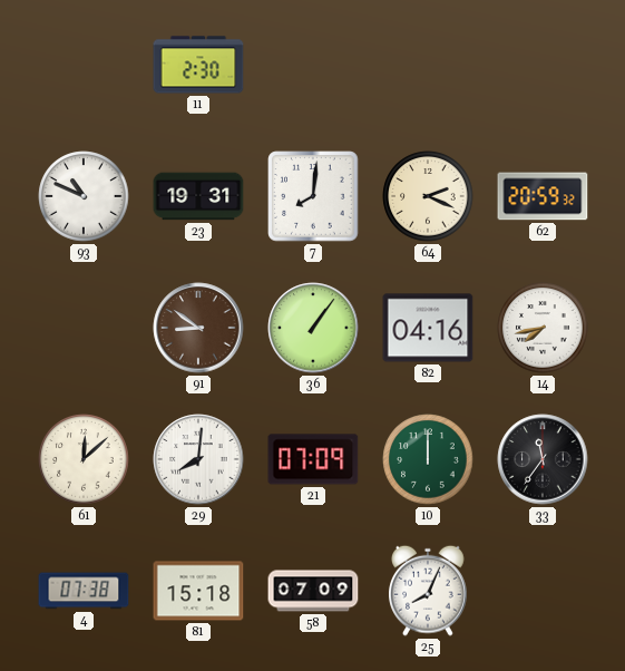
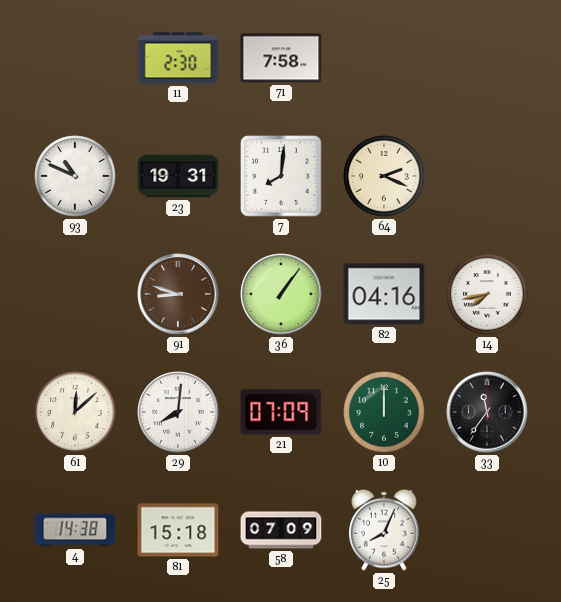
71: none -> 7:58 (281, 58)
62: 20:59 -> none (543, 196)
91: 8:51 -> 8:48 (178, 294)
4: 07:38 -> 14:38 (75, 530)
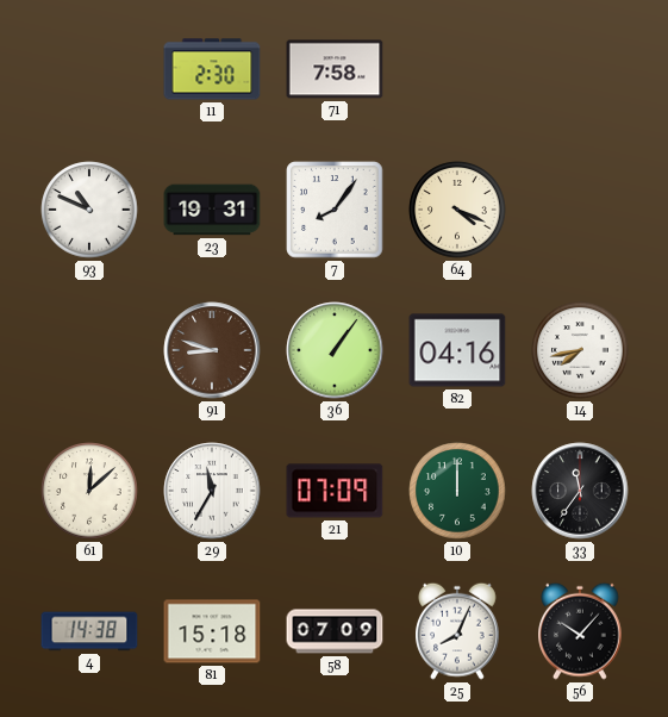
7: 8:01 -> 8:06 (335, 210)
64: 2:19 -> 4:19 (457, 210)
29: 8:01 -> 11:35 (212, 491)
56: none -> 10:07 (581, 631)
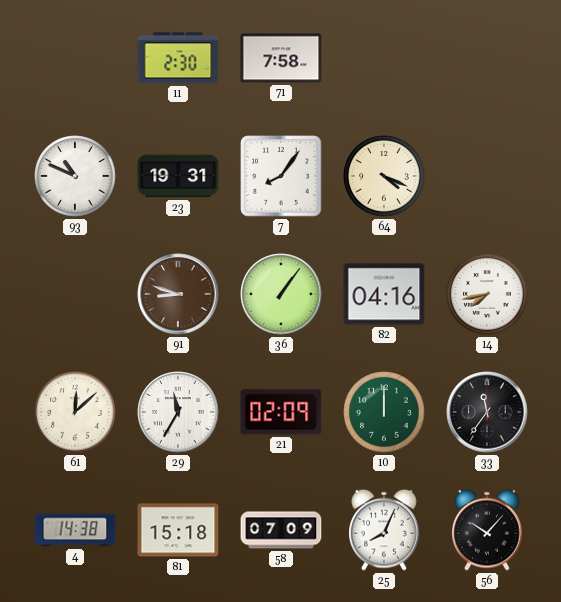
21: 07:09 -> 02:09 (281, 412)
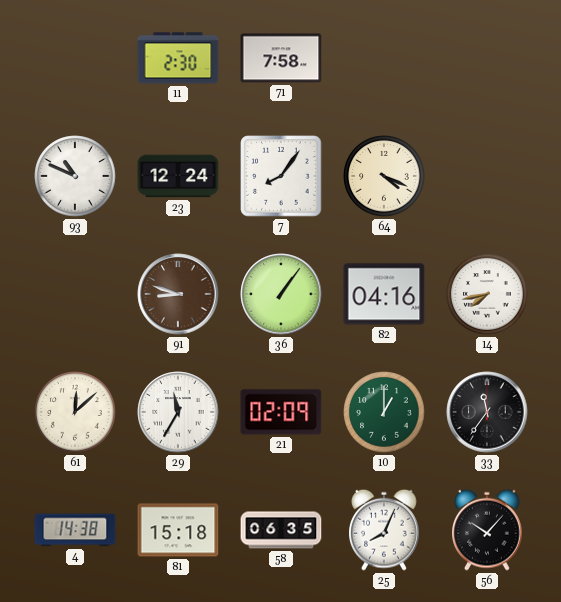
23: 19:31 -> 12:24 (178, 176)
10: 12:00 -> 1:00 (384, 412)
58: 07:09 -> 06:35 (281, 530)
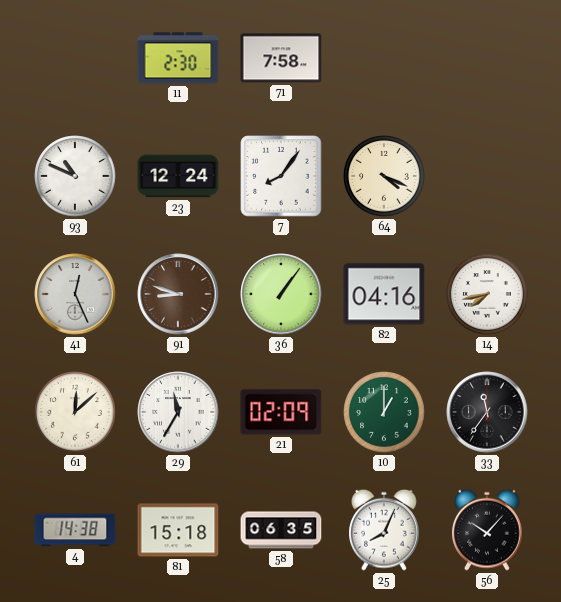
41: none -> 12:26 (75, 294)
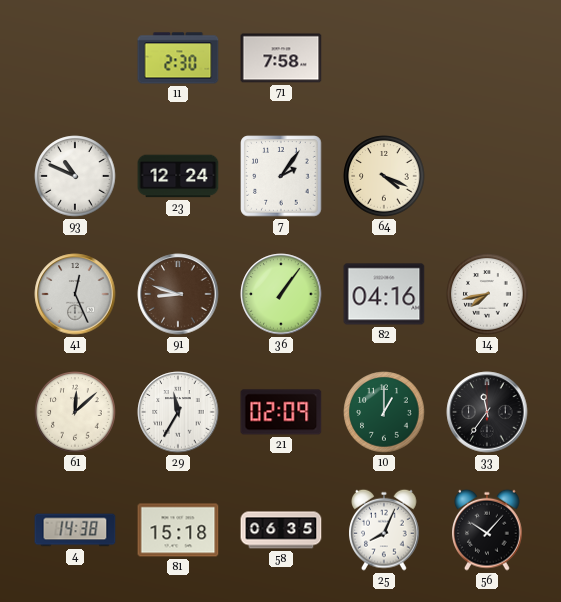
7: 8:06 -> 2:06 (281, 176)
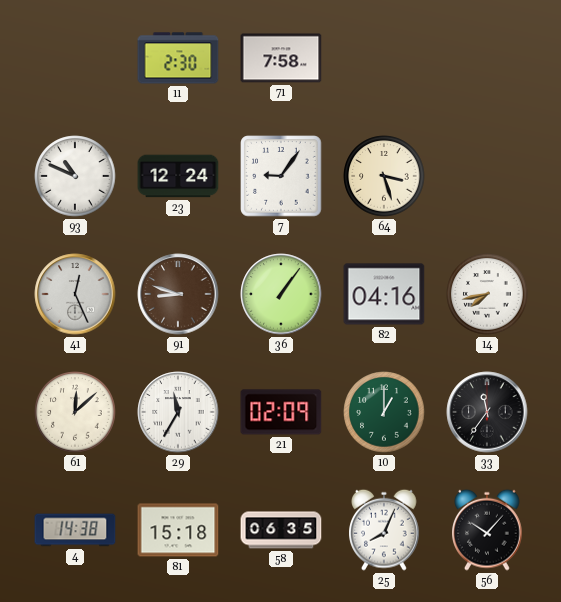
7: 2:06 -> 9:06 (281, 176)
64: 4:19 -> 3:27 (384, 176)
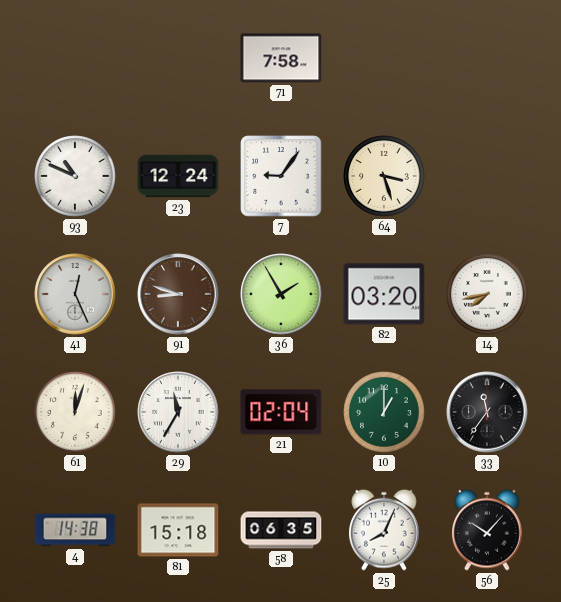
11: 2:30 -> none (178, 58)
36: 1:06 -> 1:55 (281, 294)
82: 04:16 -> 03:20 (384, 294)
61: 12:08 -> 12:03 (75, 412)
21: 02:09 -> 02:04 (281, 412)
